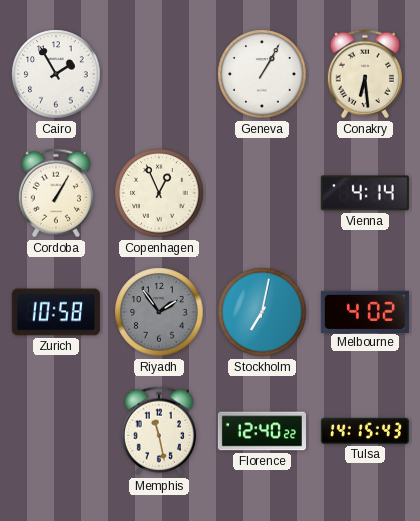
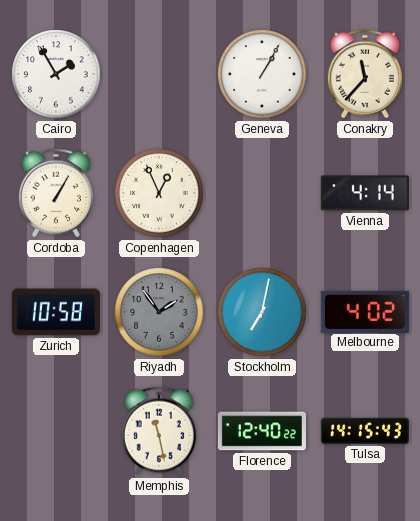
Conakry: 6:29 -> 11:37 (365, 74)
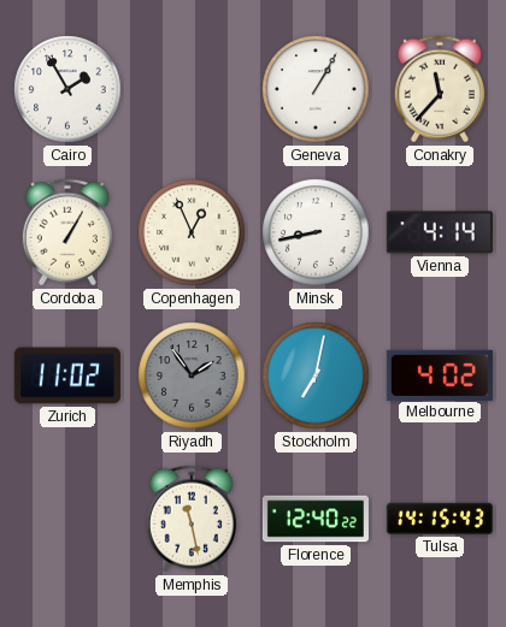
Minsk: none -> 8:43 (316, 232)
Zurich: 10:58 -> 11:02 (67, 375)
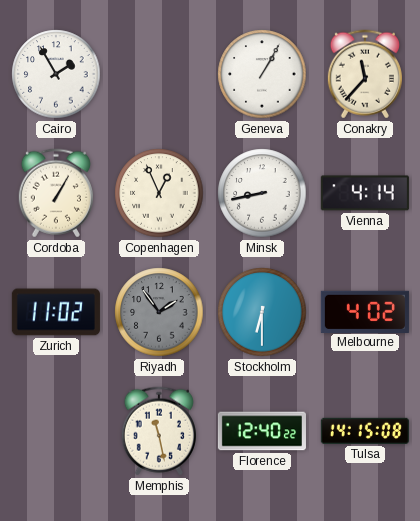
Stockholm: 7:02 -> 6:30 (262, 312)
Tulsa: 14:15:43 -> 14:15:08 (365, 431)
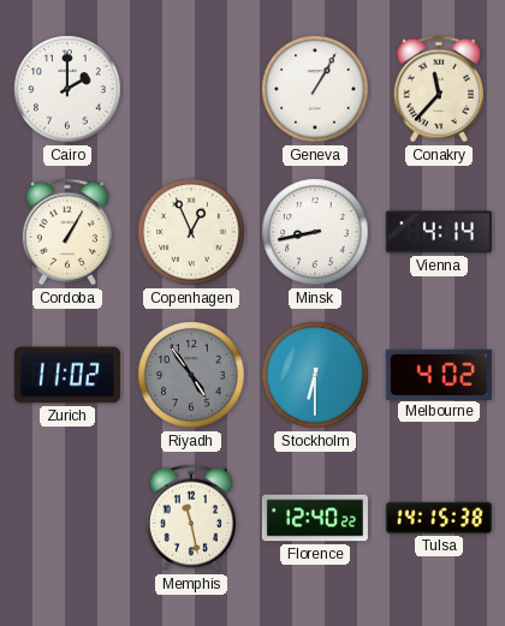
Cairo: 1:55 -> 2:00 (67, 89)
Riyadh: 1:54 -> 4:54 (191, 375)
Tulsa: 14:15:08 -> 14:15:38 (439, 518)
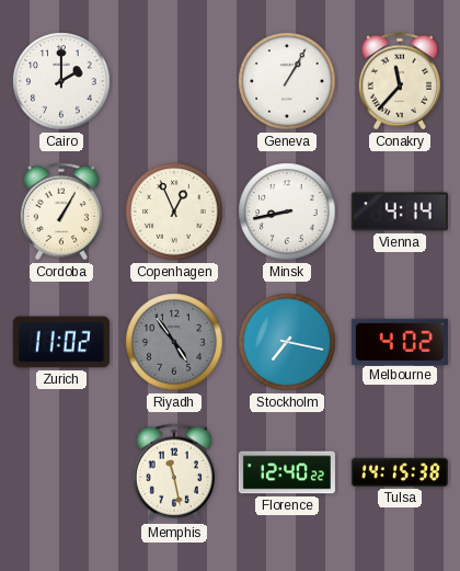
Stockholm: 6:30 -> 7:17 (287, 342)
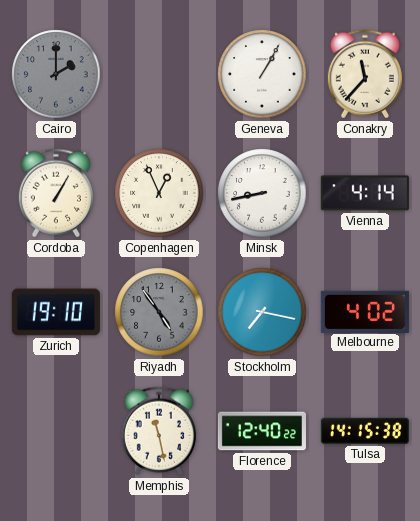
Cairo dial: white -> grey (56, 74)
Zurich: 11:02 -> 19:10 (56, 312)
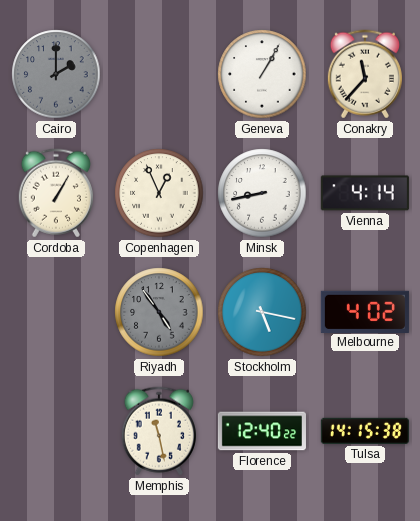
Zurich: 19:10 -> none (56, 312)
Stockholm: 7:17 -> 5:17 (262, 312)
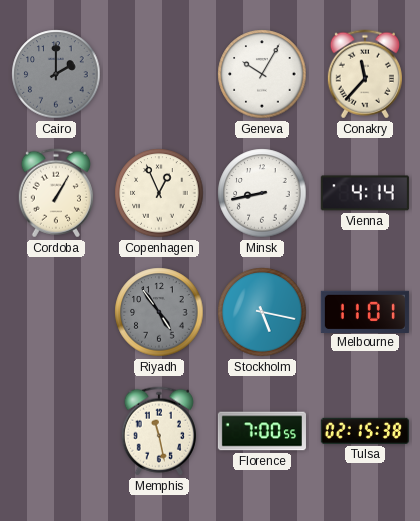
Geneva: 1:05 -> 10:05 (262, 74)
Melbourne: 4:02 -> 11:01 (365, 311)
Florence: 12:40 -> 7:00 (262, 431)
Tulsa: 14:15 -> 02:15 (365, 431)
